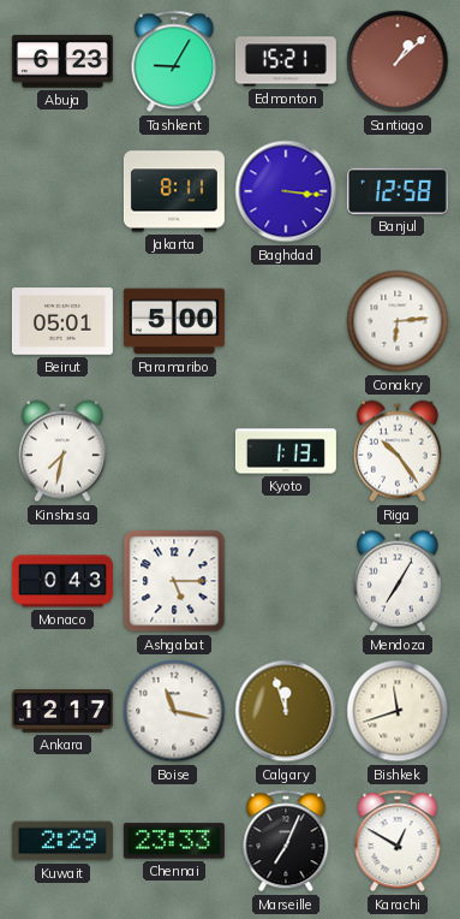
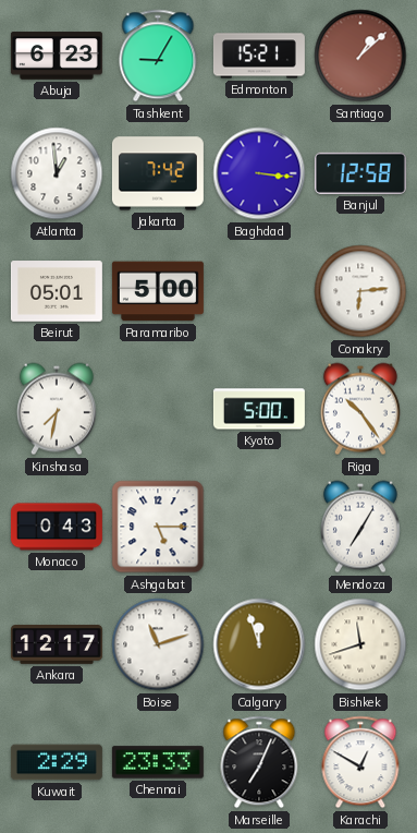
Atlanta: none -> 12:59 (57, 173)
Jakarta: 8:11 -> 7:42 (158, 173)
Kyoto: 1:13 -> 5:00 (259, 409)
Boise: 11:17 -> 11:12 (158, 644)
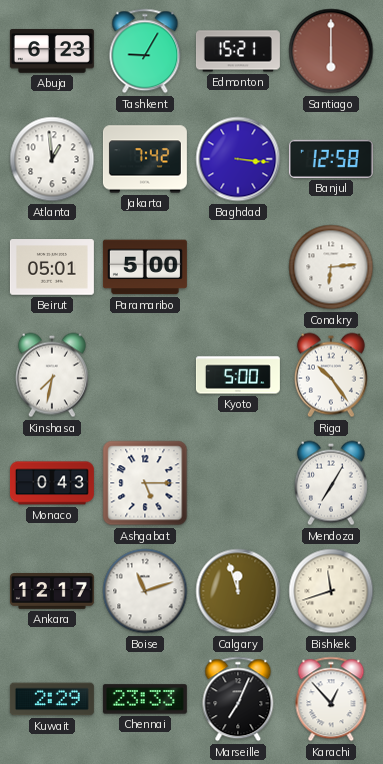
Santiago: 1:08 -> 6:00 (331, 51)
Karachi: 12:50 -> 12:53 (331, 699)
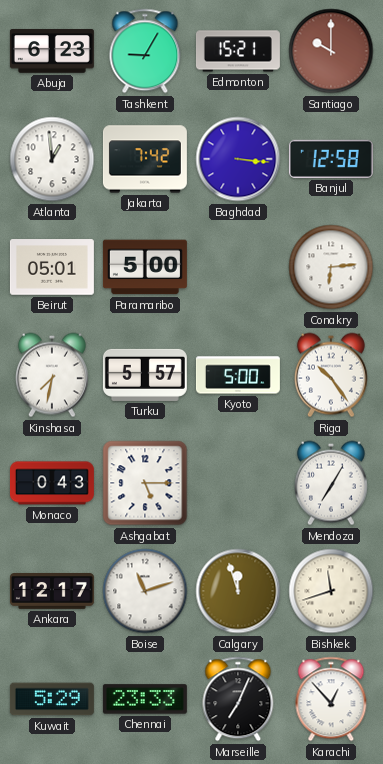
Santiago: 6:00 -> 10:00 (331, 51)
Turku: none -> 5:57 (145, 375)
Kuwait: 2:29 -> 5:29 (52, 699)
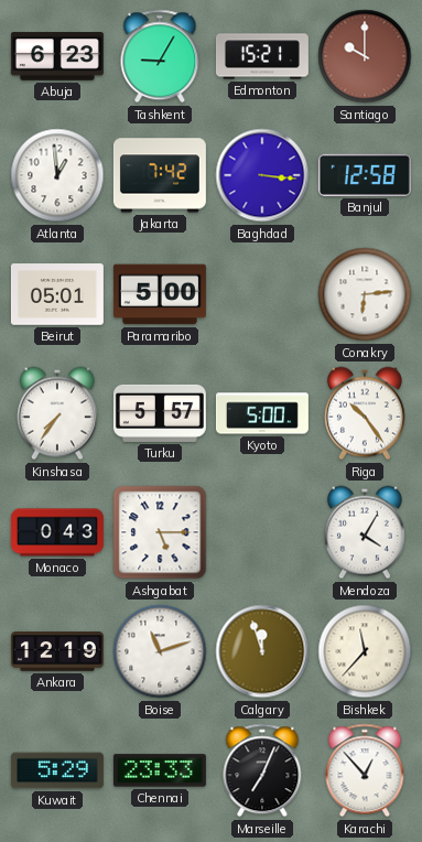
Kinshasa: 7:32 -> 7:36 (57, 413)
Mendoza: 7:05 -> 4:05 (365, 532)
Ankara: 12:17 -> 12:19 (57, 651)
Bishkek: 11:42 -> 11:37 (365, 651)
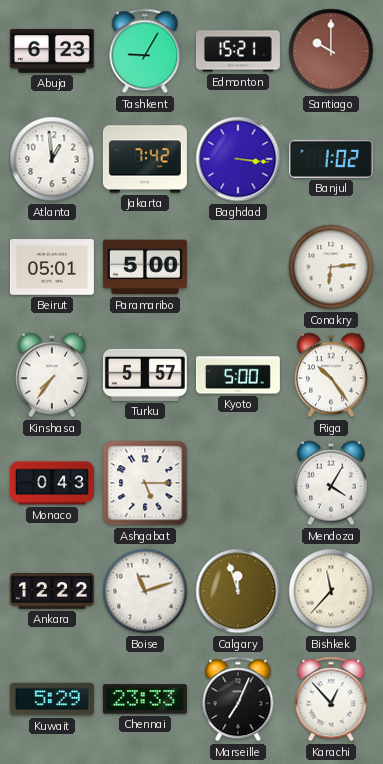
Banjul: 12:58 -> 1:02 (331, 159)
Ankara: 12:19 -> 12:22 (52, 591)
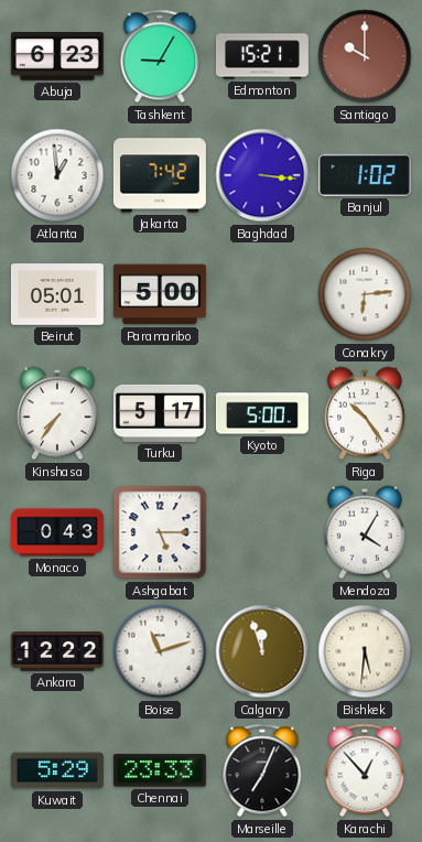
Turku: 5:57 -> 5:17 (160, 413)
Bishkek: 11:37 -> 5:31 (365, 651)
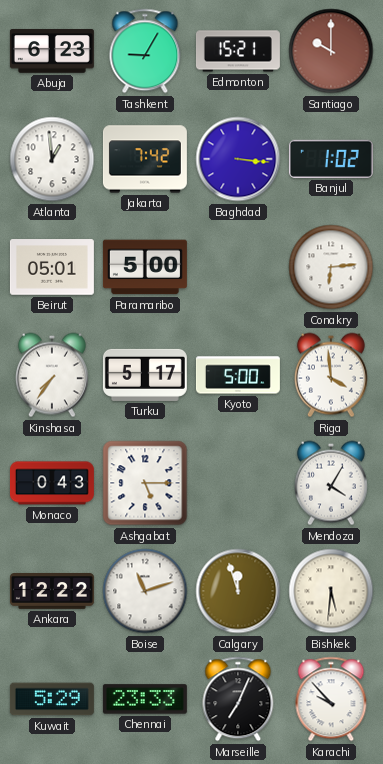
Riga: 10:24 -> 3:59 (331, 375)
Karachi: 12:53 -> 9:53 (331, 699)
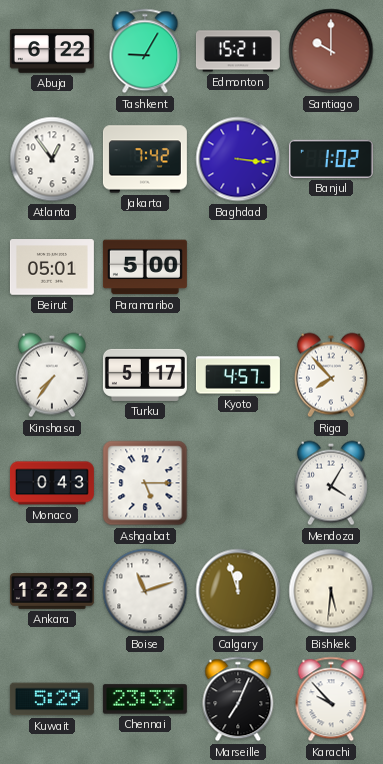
Abuja: 6:23 -> 6:22 (52, 51)
Atlanta: 12:59 -> 12:54 (52, 159)
Conakry: 6:14 -> none (331, 267)
Kyoto: 5:00 -> 4:57 (238, 375)
Riga: 3:59 -> 7:53 (331, 375)
